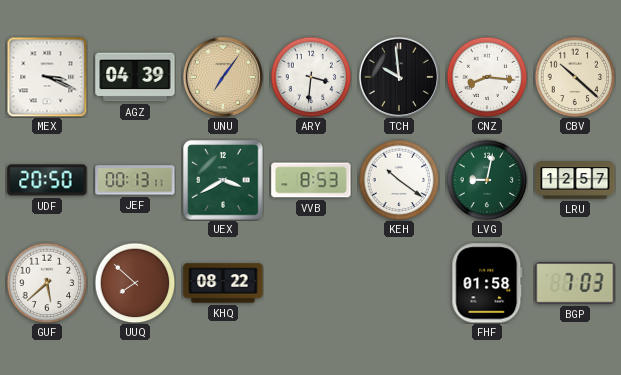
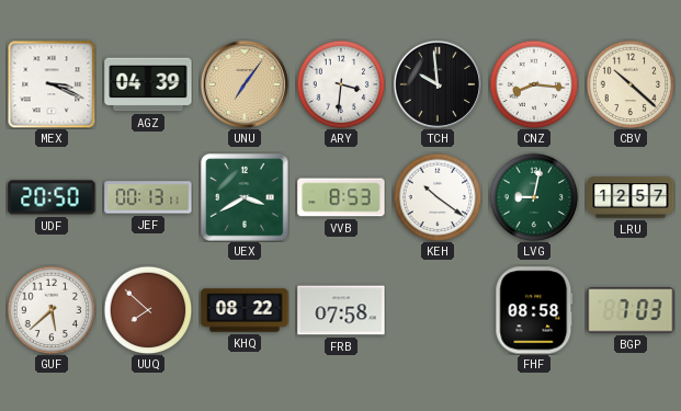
FRB: none -> 07:58 (341, 310)
FHF: 01:58 -> 08:58 (534, 310)
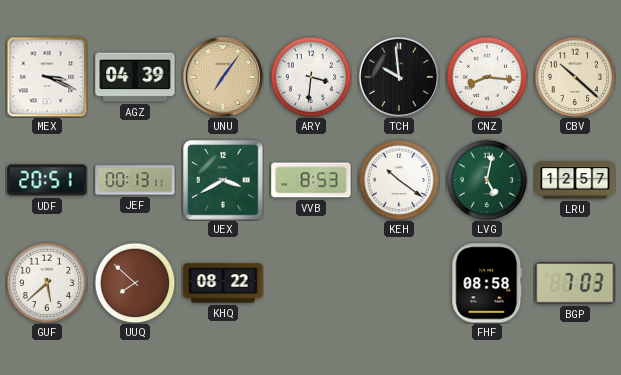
UDF: 20:50 -> 20:51 (47, 180)
LVG: 9:02 -> 5:02 (487, 180)
FRB: 07:58 -> none (341, 310)
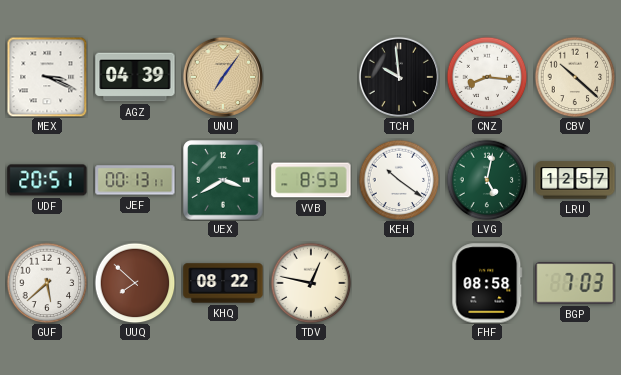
ARY: 3:31 -> none (311, 77)
TDV: none -> 12:47 (311, 283)
